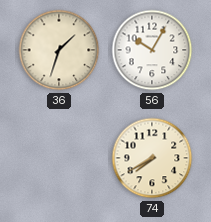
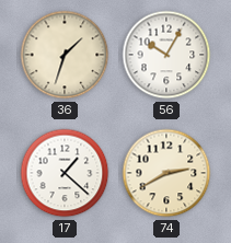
17: none -> 1:22 (65, 173)
74: 7:40 -> 2:40 (166, 173)
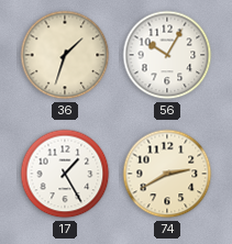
17: 1:22 -> 1:25 (65, 174)
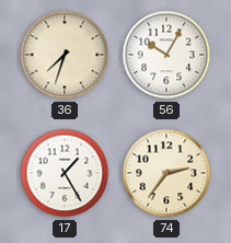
36: 1:33 -> 7:33 (65, 55)
74: 2:40 -> 2:36 (166, 173)
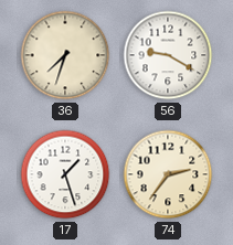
56: 10:05 -> 9:20 (168, 55)
17: 1:25 -> 1:27 (65, 174)
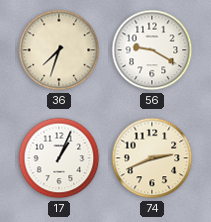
17: 1:27 -> 1:04 (59, 158)
74: 2:36 -> 2:41 (152, 158)
